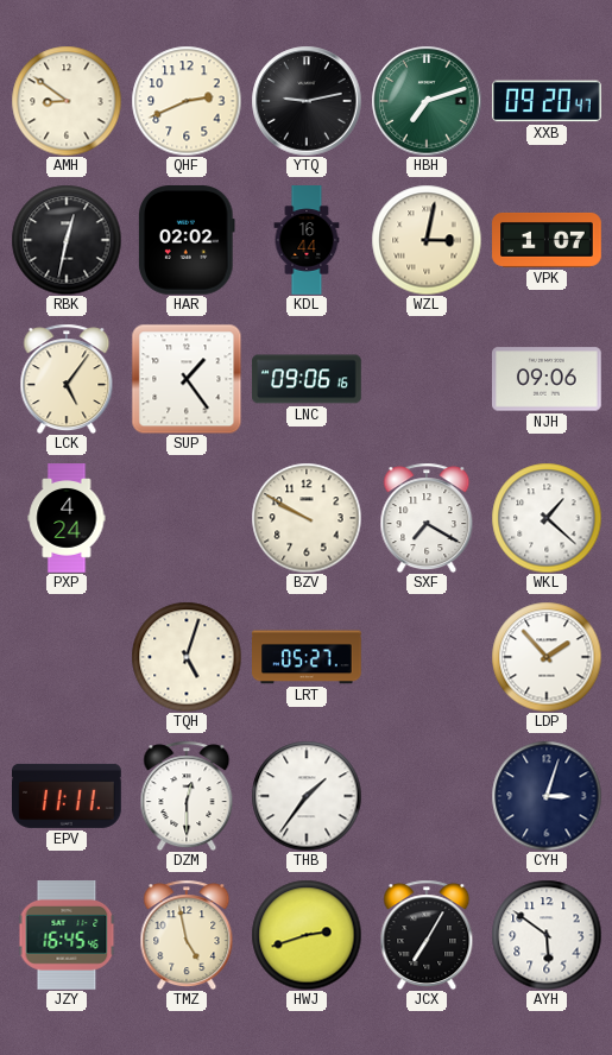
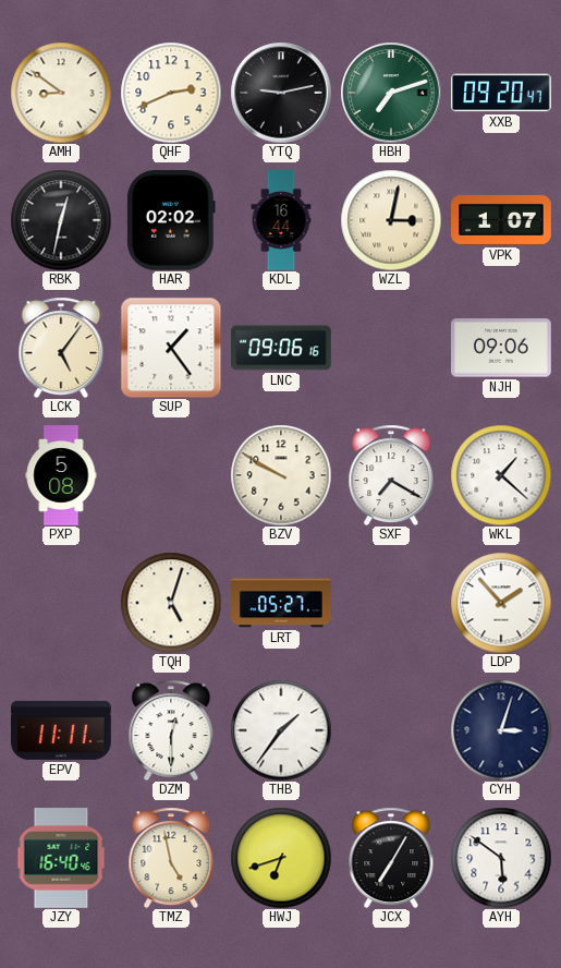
PXP: 4:24 -> 5:08 (61, 475)
JZY: 16:45 -> 16:40 (61, 859)
HWJ: 2:42 -> 6:42 (281, 858)
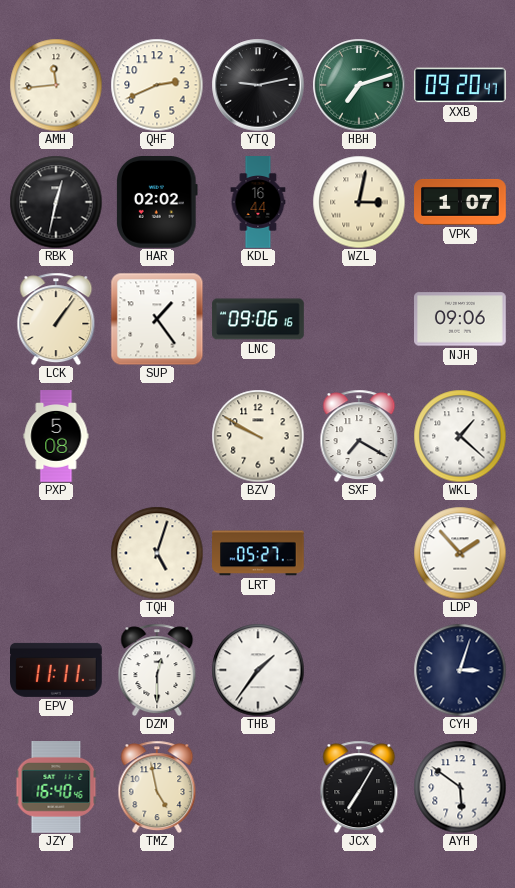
AMH: 8:51 -> 11:44 (56, 85)
LCK: 5:06 -> 1:06 (56, 319)
HWJ: 6:42 -> none (281, 858)
